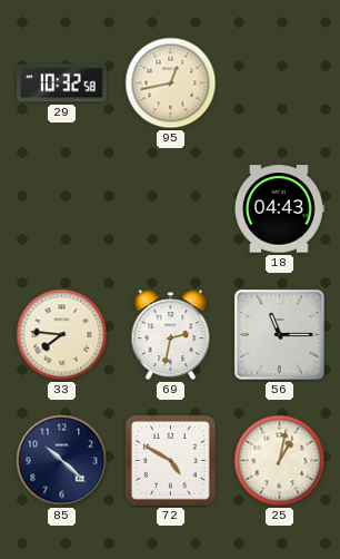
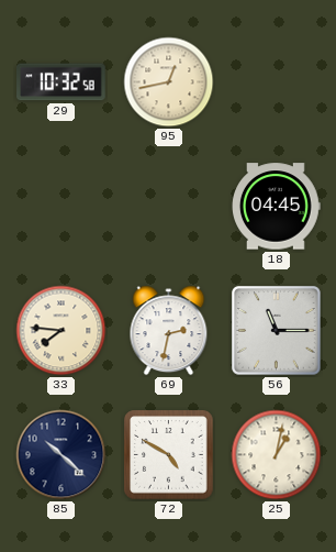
18: 04:43 -> 04:45 (277, 207)
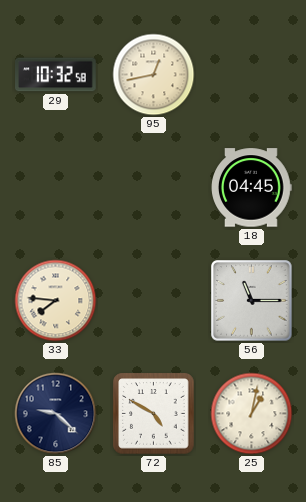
69: 2:32 -> none (169, 331)
85: 10:22 -> 9:22 (56, 414)
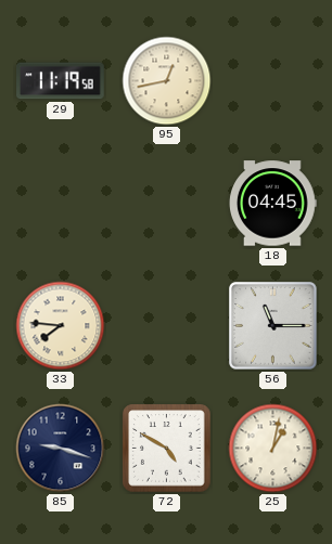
29: 10:32 -> 11:19 (61, 81)
85: 9:22 -> 9:18 (61, 449)
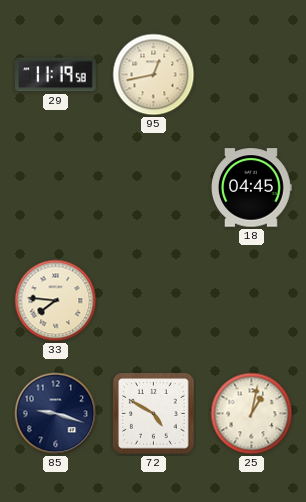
56: 11:15 -> none (273, 326)
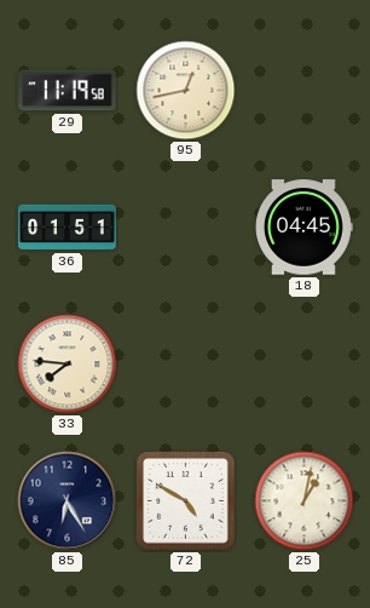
36: none -> 01:51 (68, 228)
85: 9:18 -> 6:25 (68, 501)
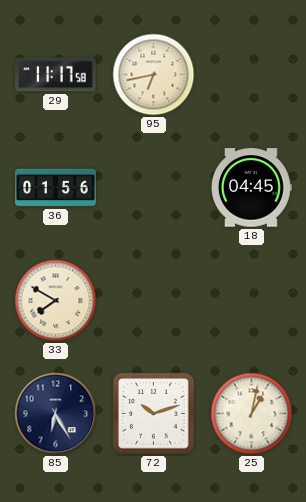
29: 11:19 -> 11:17 (56, 75)
95: 12:43 -> 6:43 (154, 75)
36: 01:51 -> 01:56 (56, 188)
33: 7:46 -> 7:50 (56, 301)
72: 4:50 -> 10:12 (154, 414)
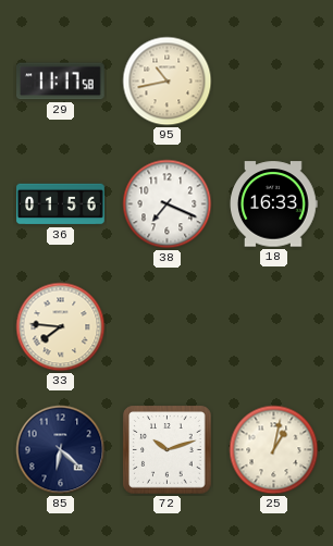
95: 6:43 -> 10:43 (168, 82)
38: none -> 7:19 (168, 204)
18: 04:45 -> 16:33 (274, 204)
33: 7:50 -> 7:46 (61, 327)
85: 6:25 -> 6:22 (61, 450)
